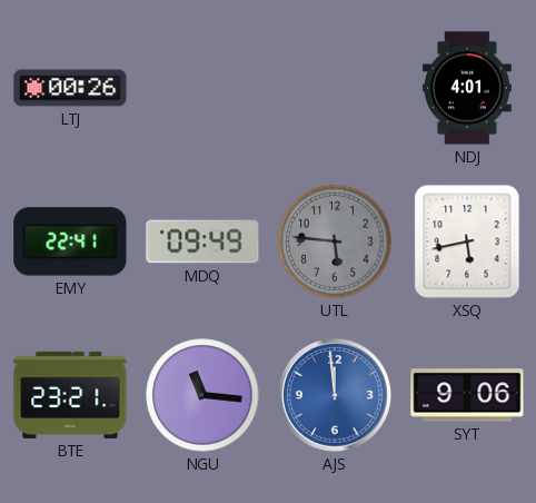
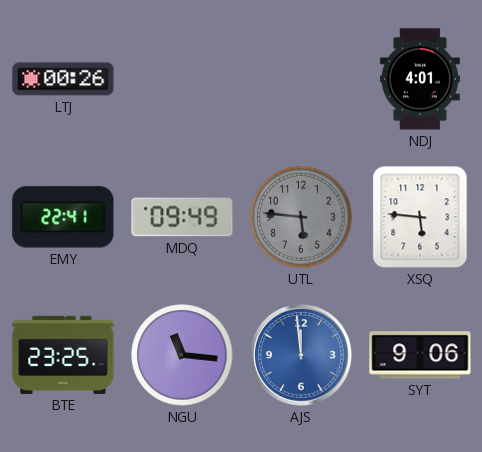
XSQ: 5:43 -> 5:46 (420, 217)
BTE: 23:21 -> 23:25 (63, 355)
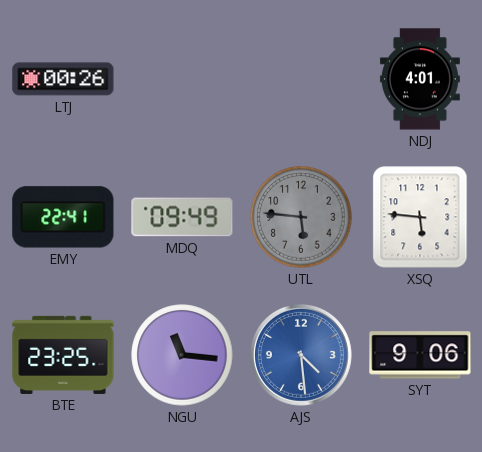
AJS: 11:59 -> 4:29 (301, 355)
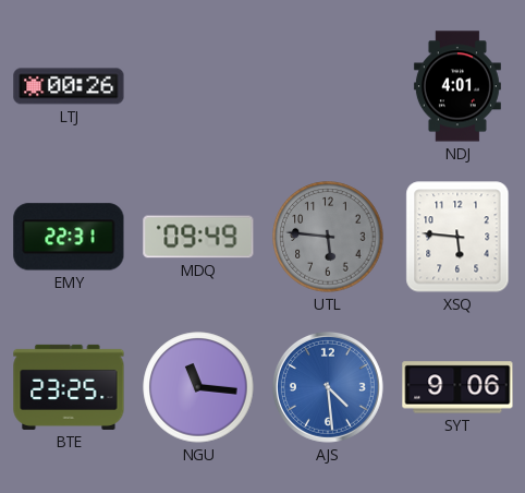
EMY: 22:41 -> 22:31 (69, 237)
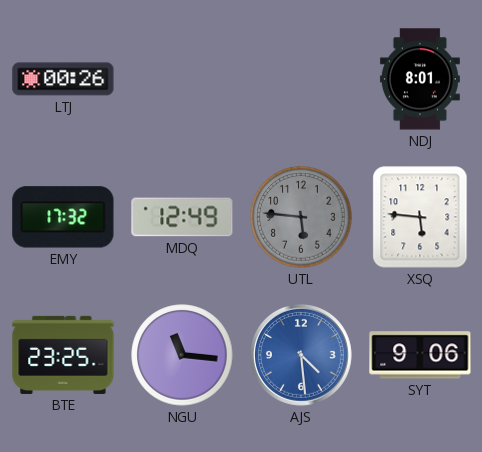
NDJ: 4:01 -> 8:01 (420, 79)
EMY: 22:31 -> 17:32 (63, 217)
MDQ: 09:49 -> 12:49 (182, 217)
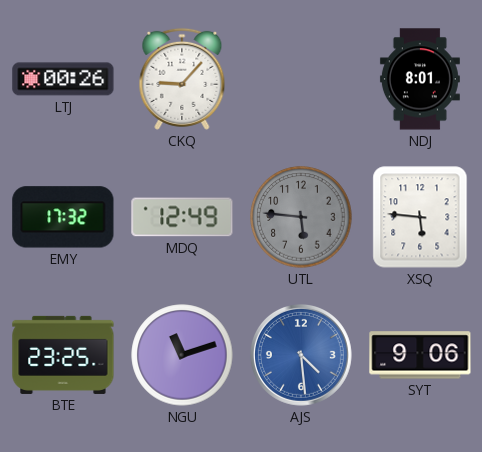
CKQ: none -> 9:07 (182, 79)
NGU: 11:16 -> 11:12 (182, 355)
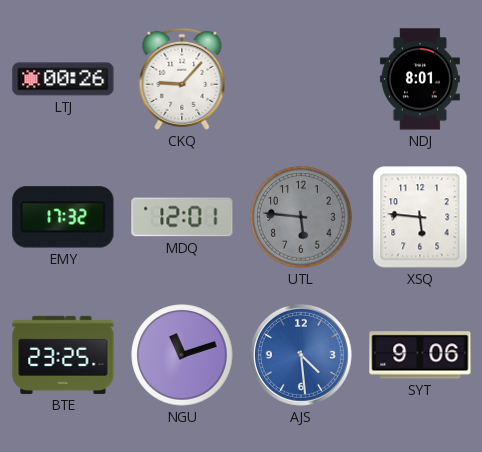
MDQ: 12:49 -> 12:01 (182, 217)
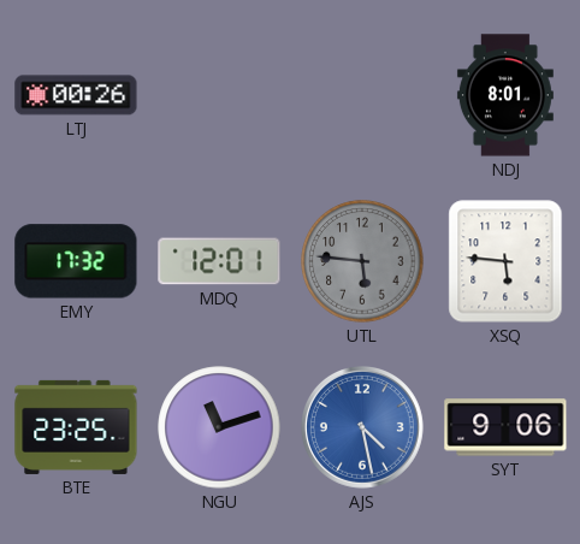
CKQ: 9:07 -> none (182, 79)
AJS: 4:29 -> 4:28 (362, 427)
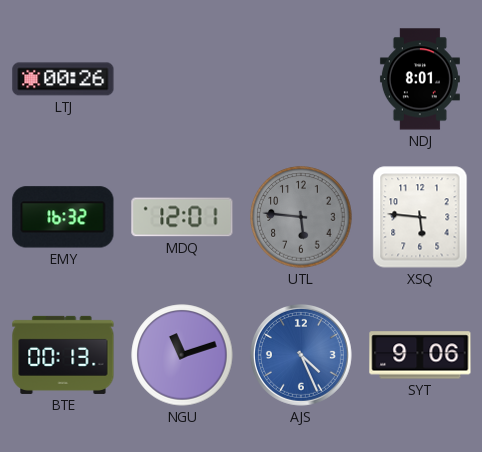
EMY: 17:32 -> 16:32 (63, 217)
BTE: 23:25 -> 00:13 (63, 355)
AJS: 4:28 -> 4:26 (301, 355)
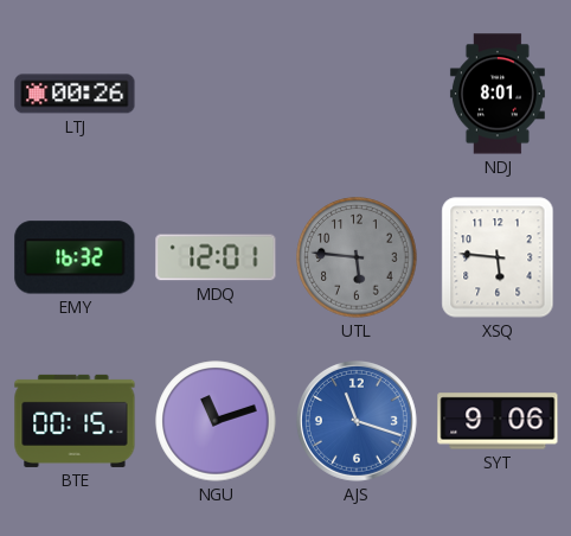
BTE: 00:13 -> 00:15 (75, 421)
AJS: 4:26 -> 11:18 (357, 421)
